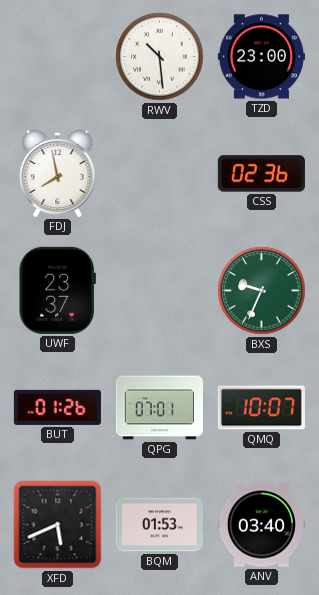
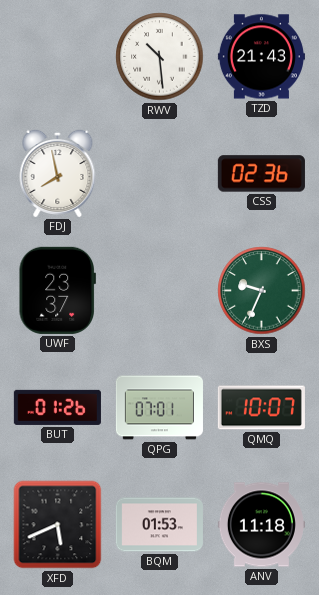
TZD: 23:00 -> 21:43 (261, 57)
ANV: 03:40 -> 11:18 (261, 525)
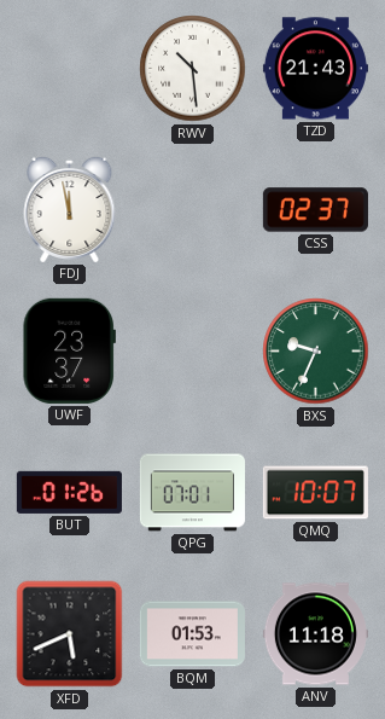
FDJ: 7:58 -> 11:58 (70, 209)
CSS: 02:36 -> 02:37 (315, 210)
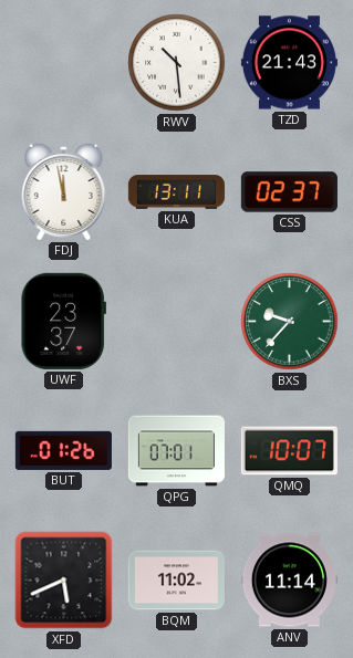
KUA: none -> 13:11 (176, 192)
BXS: 9:34 -> 9:37 (290, 322)
BQM: 01:53 -> 11:02 (176, 581)
ANV: 11:18 -> 11:14 (289, 581)
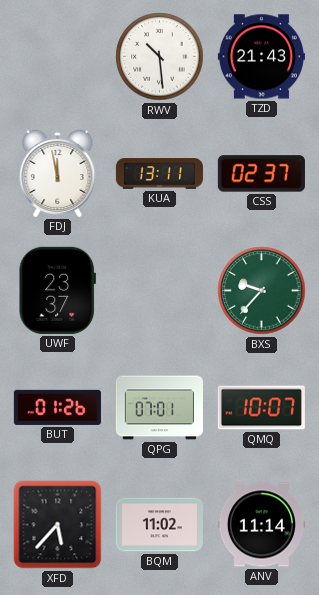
XFD: 5:41 -> 5:37 (58, 525)
